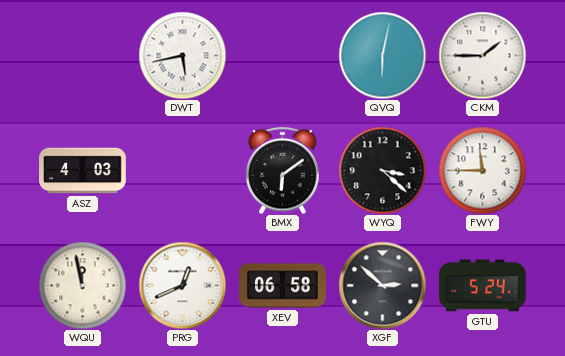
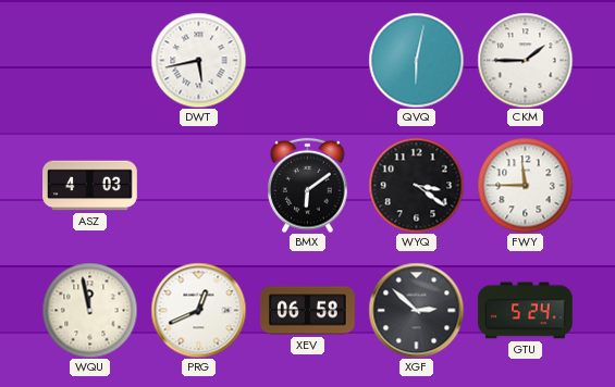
WYQ: 3:22 -> 3:21 (416, 185)
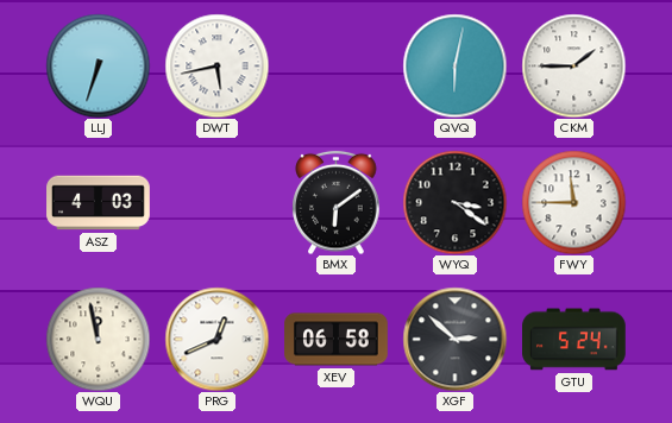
LLJ: none -> 6:33 (98, 65)
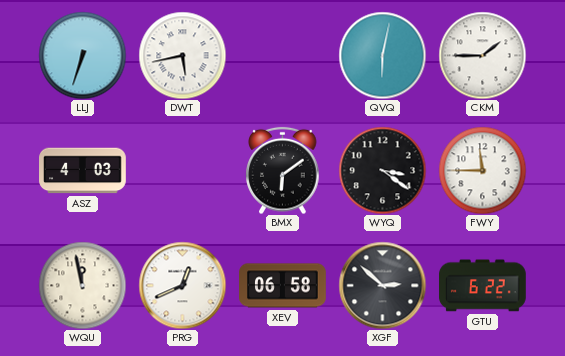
GTU: 5:24 -> 6:22 (483, 286)
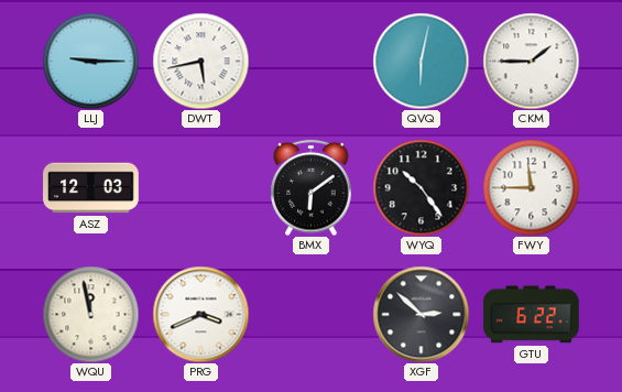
LLJ: 6:33 -> 9:15 (90, 61)
ASZ: 4:03 -> 12:03 (91, 188)
WYQ: 3:21 -> 10:24 (421, 187)
PRG: 12:41 -> 3:41 (200, 314)
XEV: 06:58 -> none (283, 286)
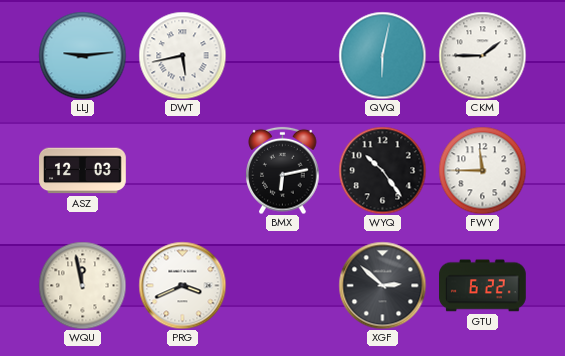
LLJ: 9:15 -> 9:14 (82, 55)
BMX: 6:09 -> 6:13 (283, 170)
